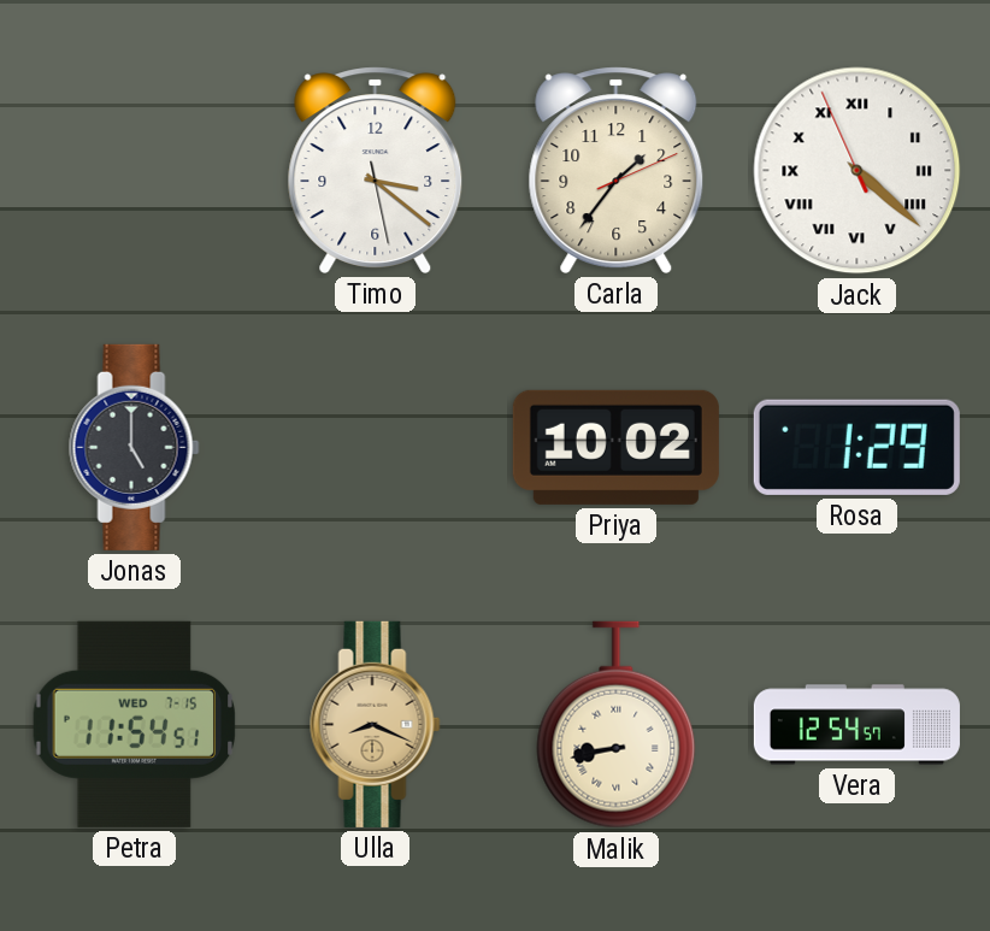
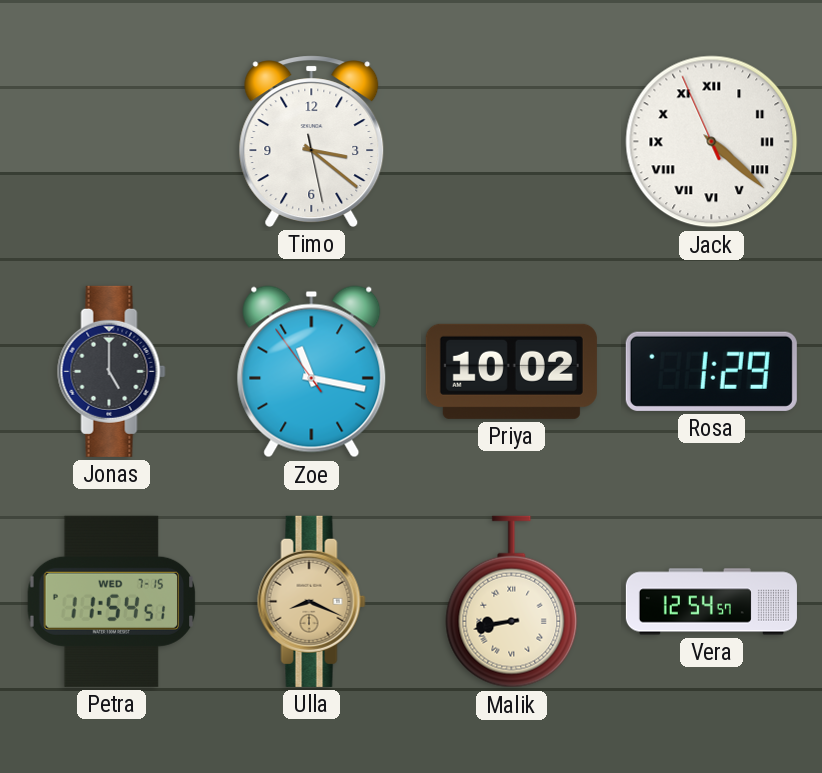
Carla: 1:36 -> none (617, 170)
Zoe: none -> 11:16 (312, 372)
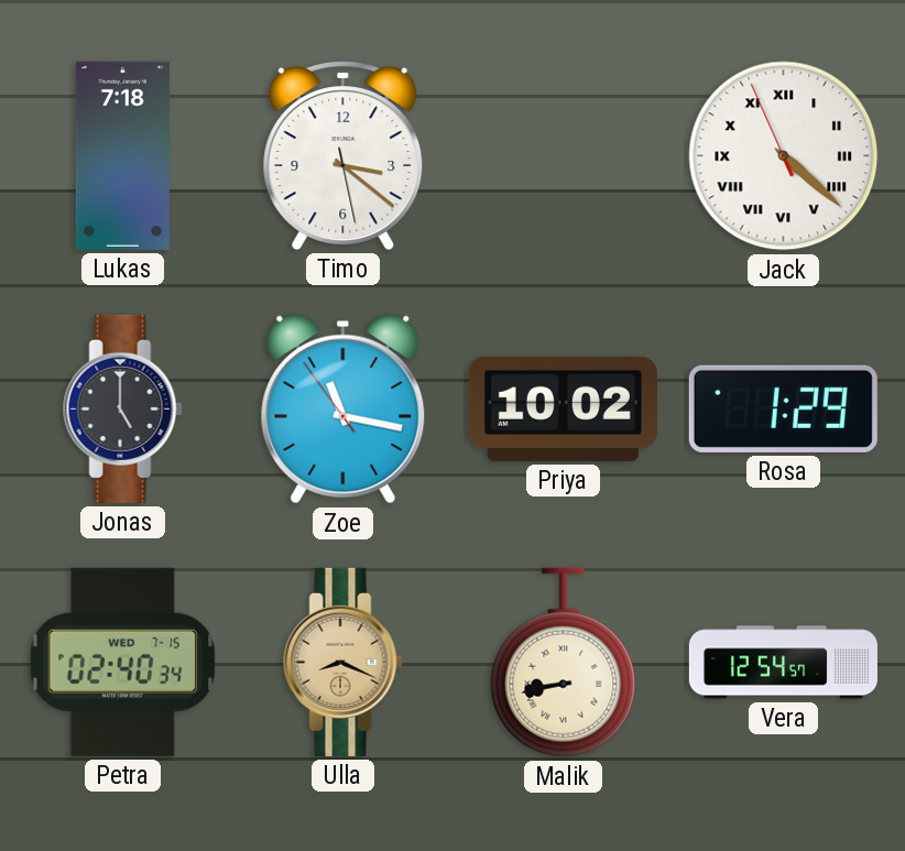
Lukas: none -> 7:18 (122, 155)
Petra: 11:54 -> 02:40 (123, 662)
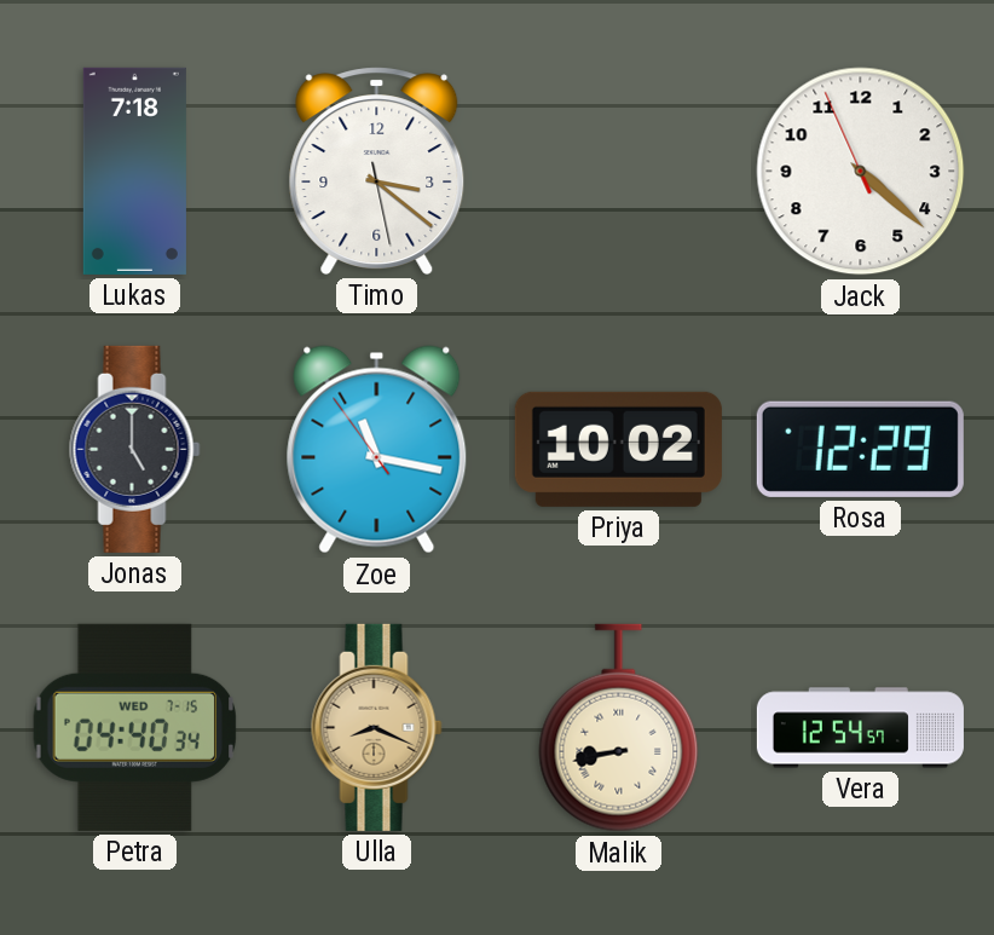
Jack numerals: Roman -> Arabic (861, 172)
Rosa: 1:29 -> 12:29 (860, 449)
Petra: 02:40 -> 04:40 (135, 727)
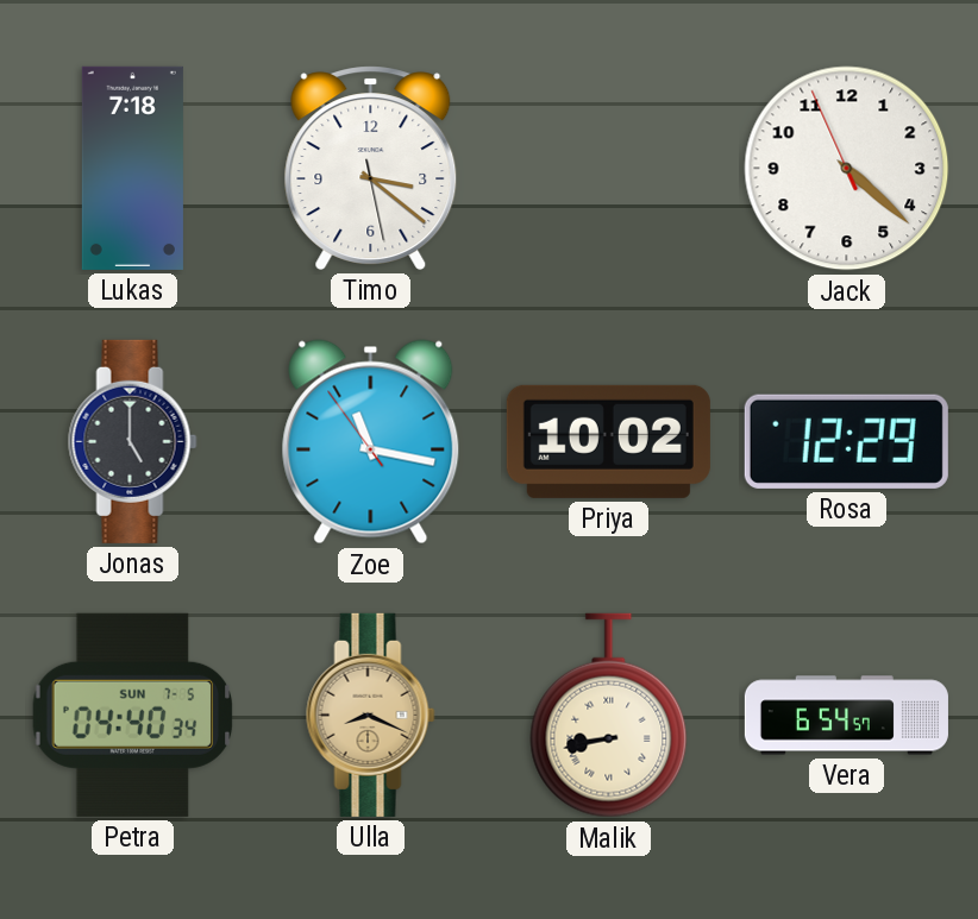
Petra date: WED 7-15 -> SUN 7-5 (133, 715)
Vera: 12:54 -> 6:54 (846, 716)
